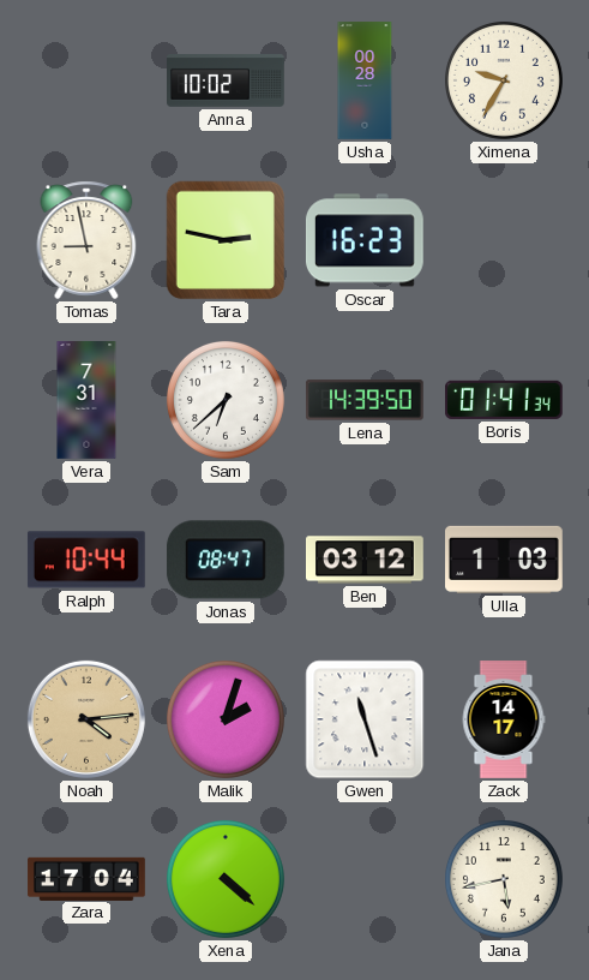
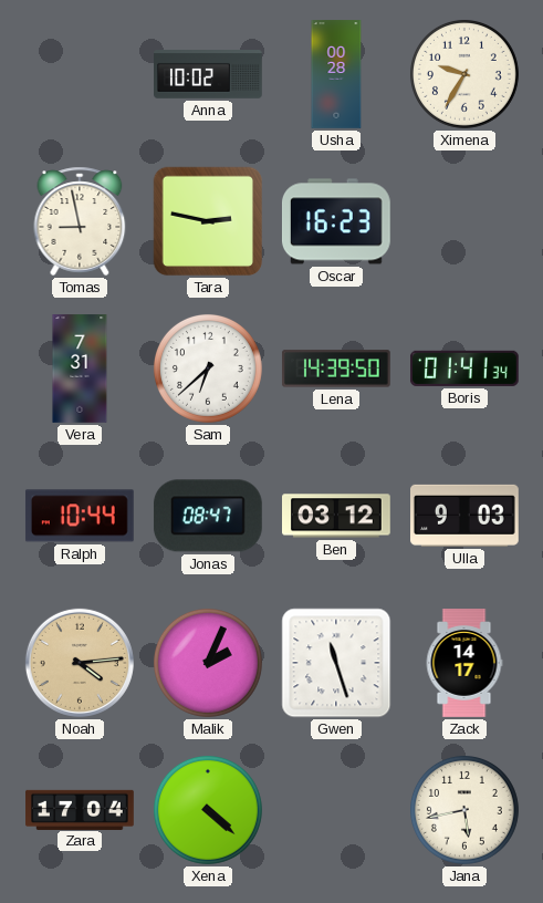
Ulla: 1:03 -> 9:03 (466, 516)
Malik: 2:03 -> 2:04 (208, 663)
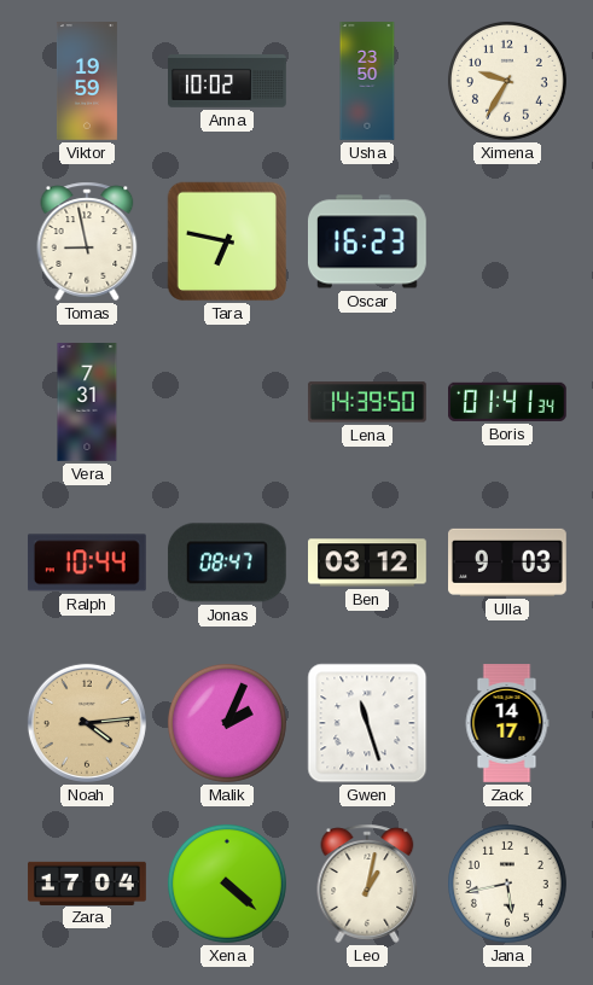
Viktor: none -> 19:59 (87, 81)
Usha: 00:28 -> 23:50 (367, 81)
Tara: 2:47 -> 6:47 (227, 241)
Sam: 6:38 -> none (208, 369)
Leo: none -> 1:02 (367, 884)
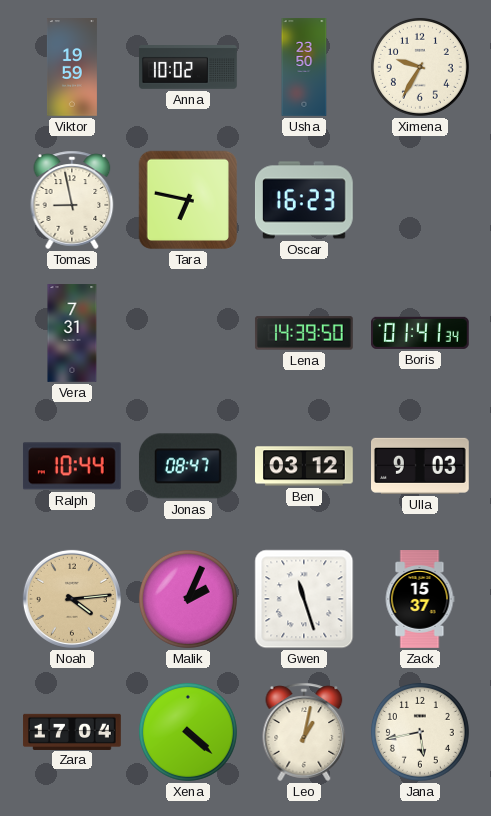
Zack: 14:17 -> 15:37 (420, 599)
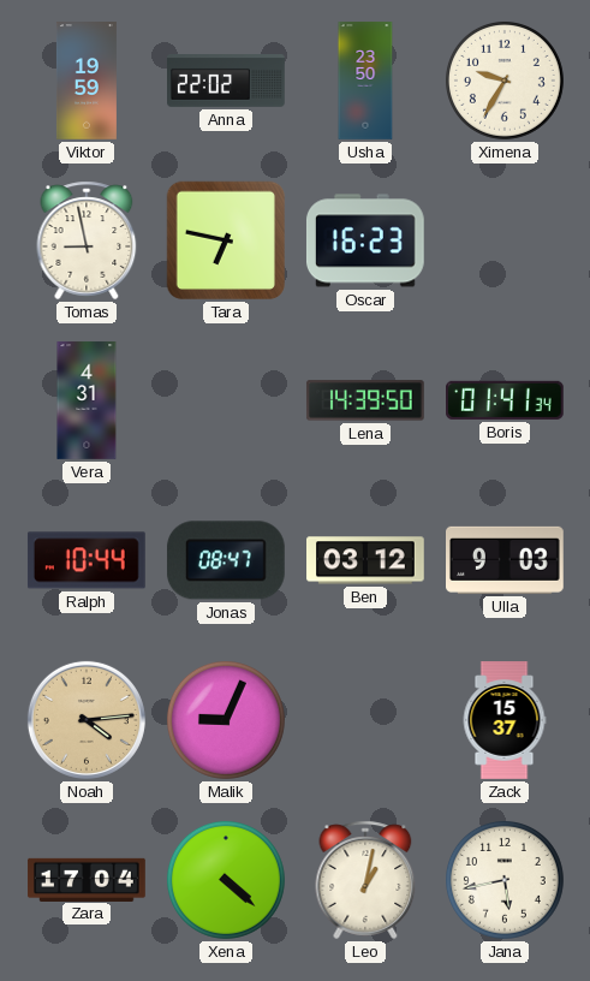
Anna: 10:02 -> 22:02 (227, 82)
Vera: 7:31 -> 4:31 (87, 400)
Malik: 2:04 -> 9:04 (226, 720)
Gwen: 11:27 -> none (304, 599)
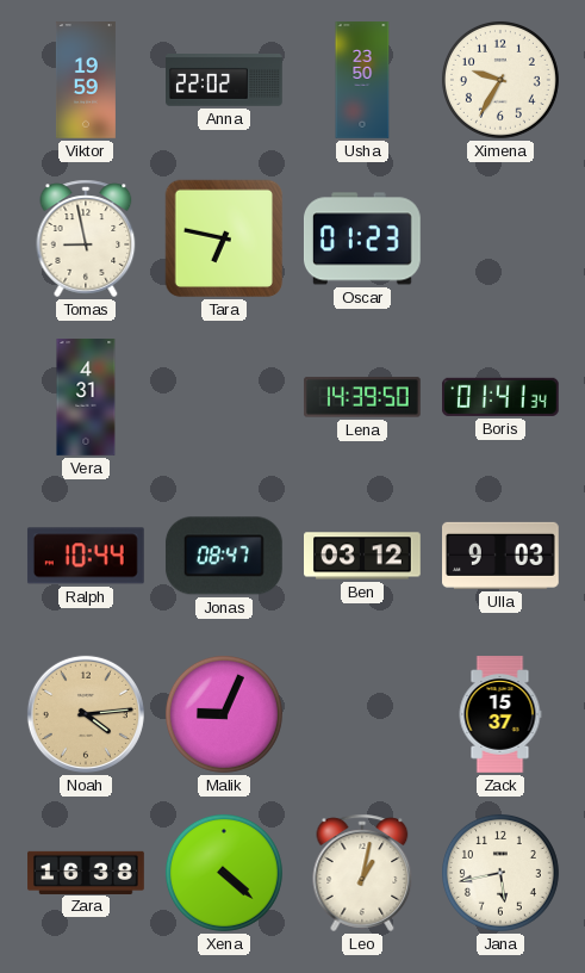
Oscar: 16:23 -> 01:23 (362, 238)
Zara: 17:04 -> 16:38 (86, 872)
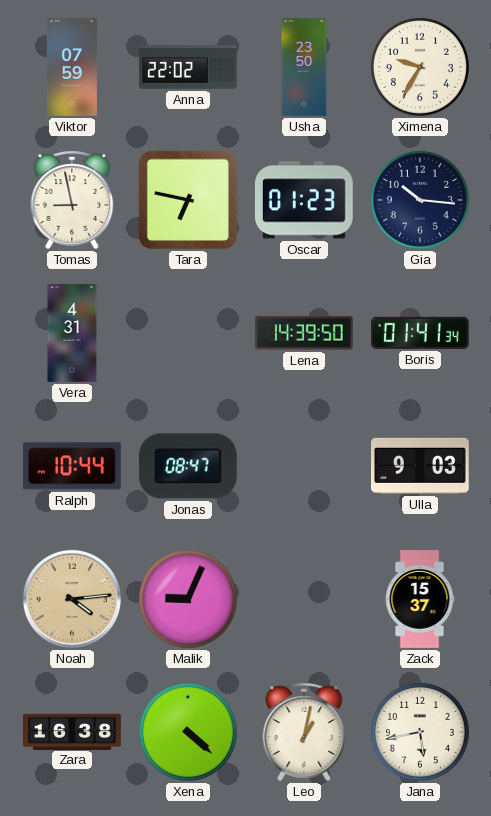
Viktor: 19:59 -> 07:59 (72, 67)
Gia: none -> 10:16 (420, 200)
Ben: 03:12 -> none (363, 556)
